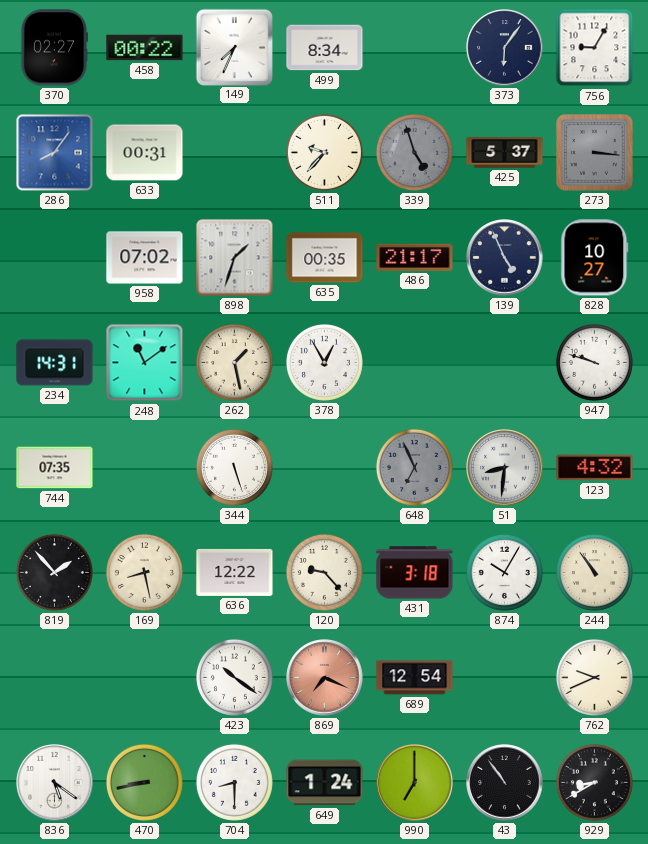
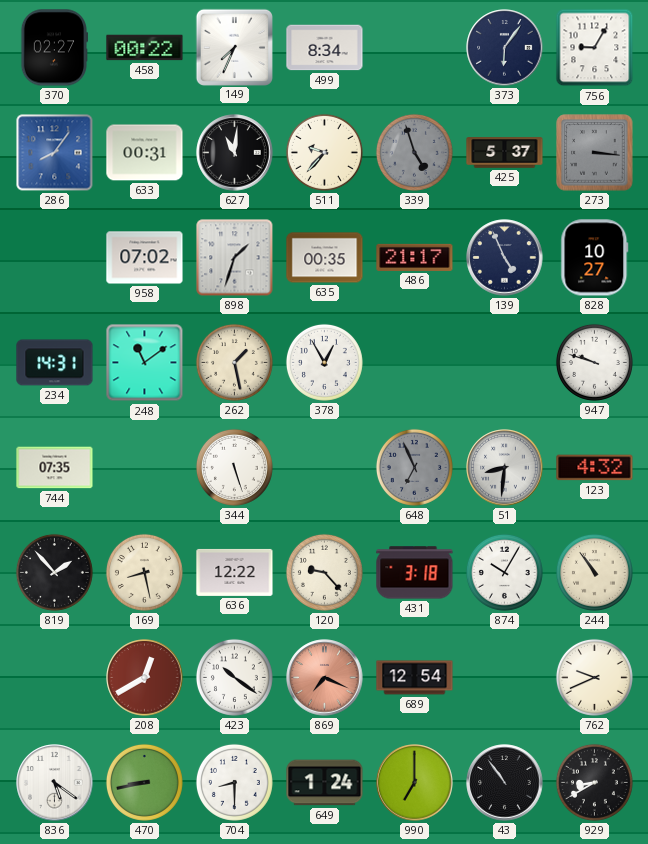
627: none -> 11:01 (235, 153)
208: none -> 12:40 (145, 678)
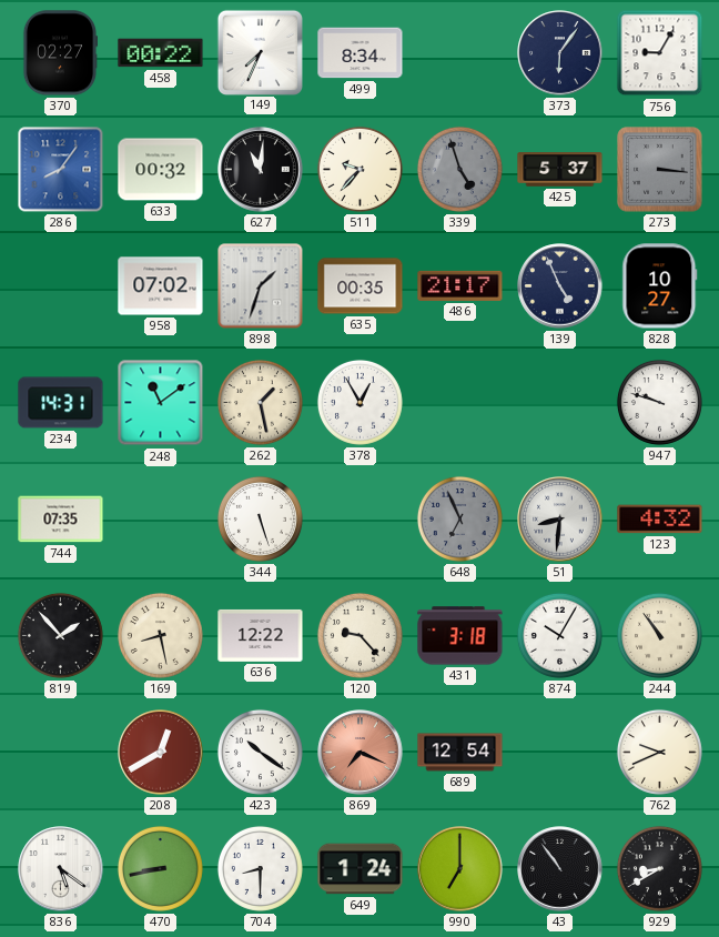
633: 00:31 -> 00:32 (161, 170)
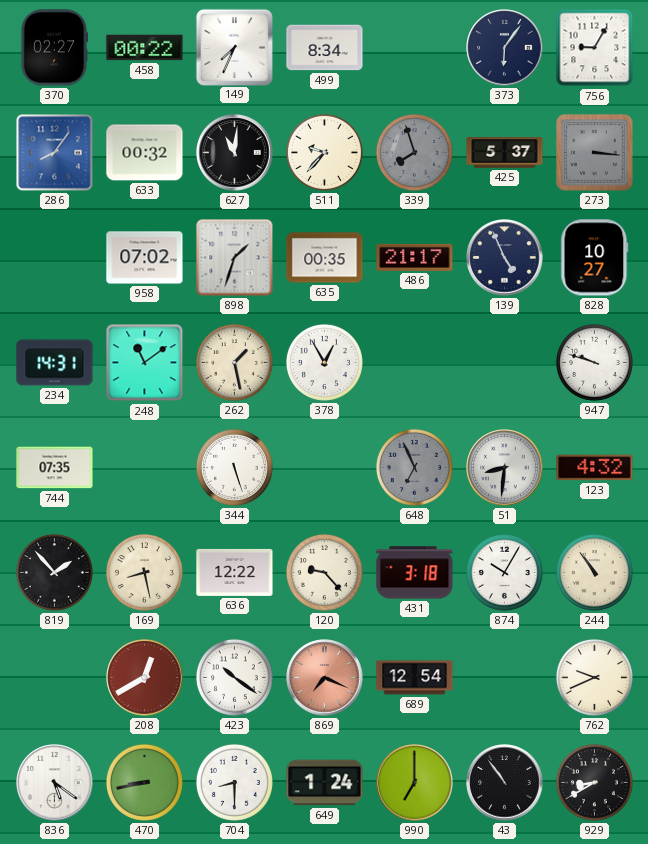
339: 4:57 -> 7:57 (414, 152)
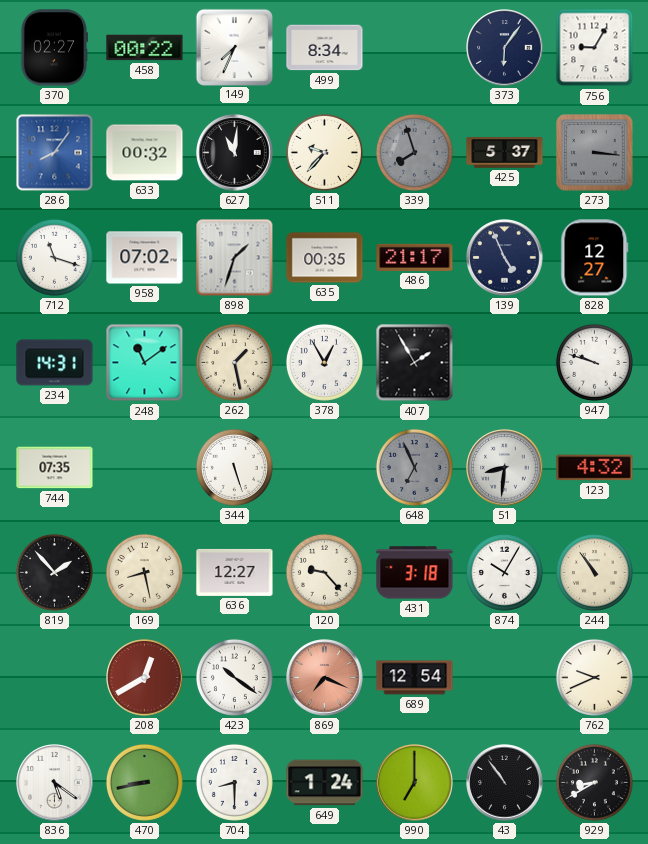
712: none -> 11:18 (54, 257)
828: 10:27 -> 12:27 (595, 258)
407: none -> 1:55 (415, 363)
636: 12:22 -> 12:27 (235, 572)
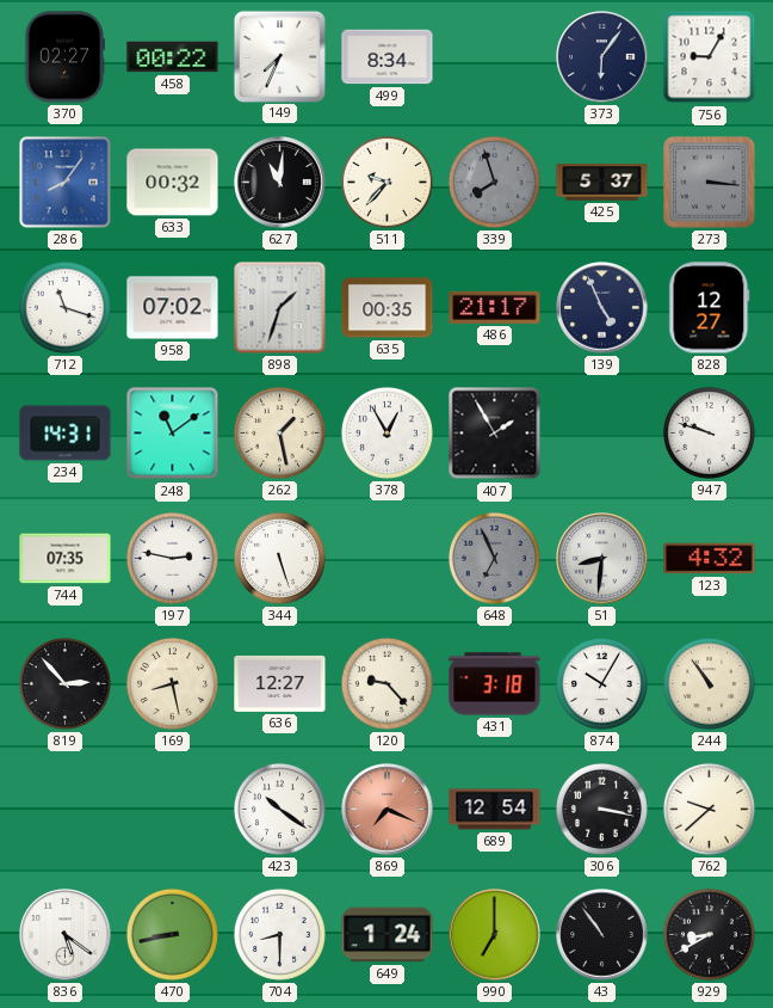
197: none -> 2:47 (172, 558)
819: 1:53 -> 2:53 (64, 683)
208: 12:40 -> none (145, 678)
306: none -> 3:17 (601, 809)
762: 9:41 -> 9:38 (709, 809)
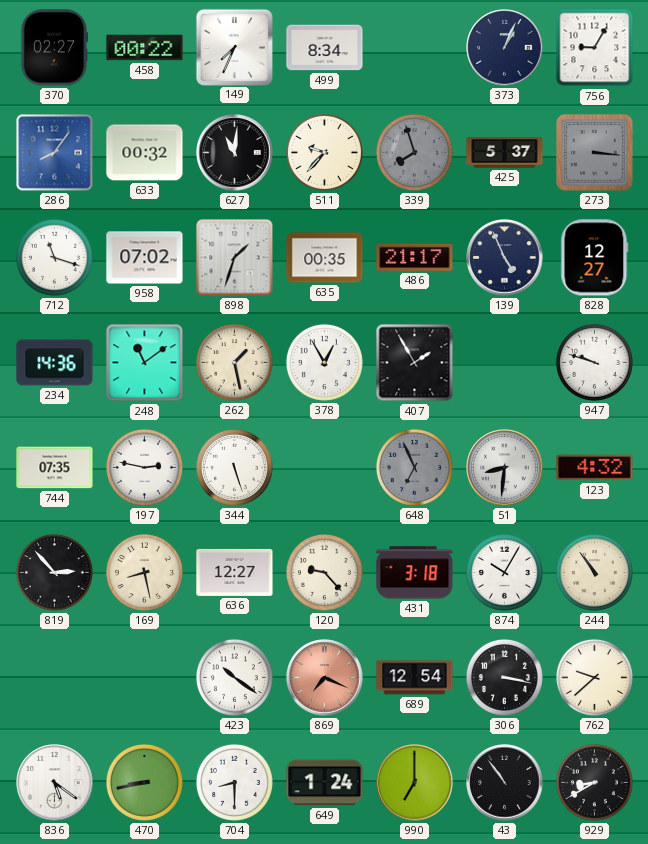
373: 6:06 -> 1:04 (505, 48)
234: 14:31 -> 14:36 (55, 363)
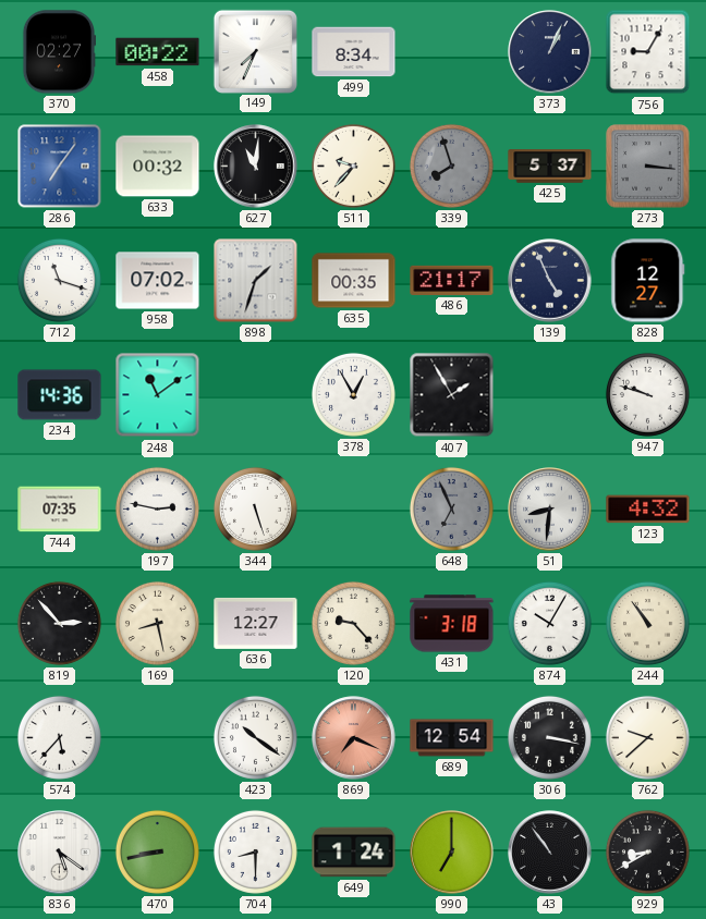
286: 8:06 -> 7:06 (60, 167)
262: 1:28 -> none (234, 362)
574: none -> 5:37 (59, 737)
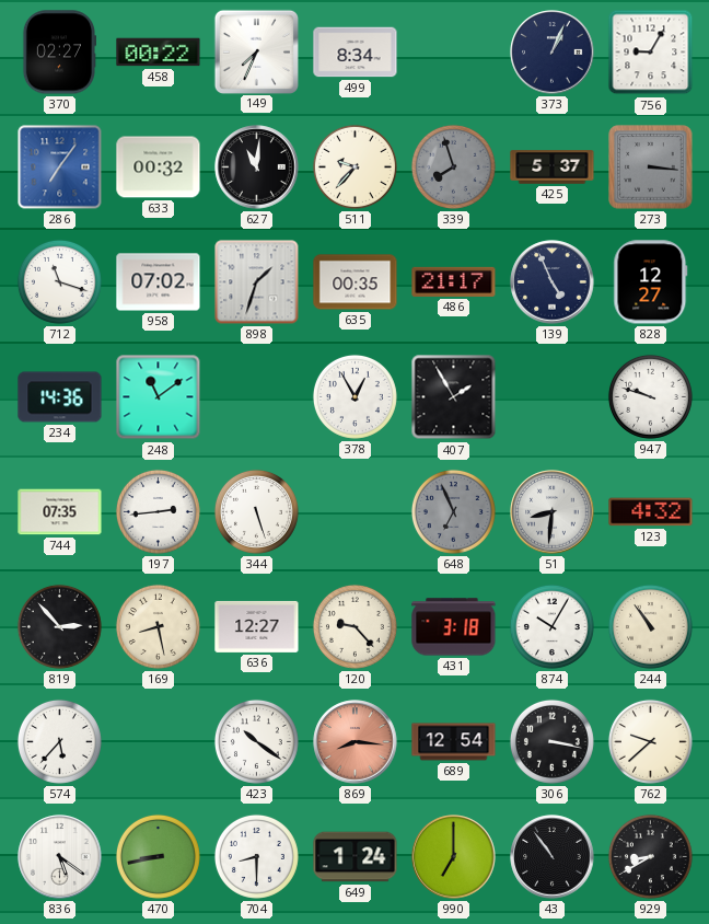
197: 2:47 -> 2:44 (158, 511)
869: 7:19 -> 8:16 (356, 742)
